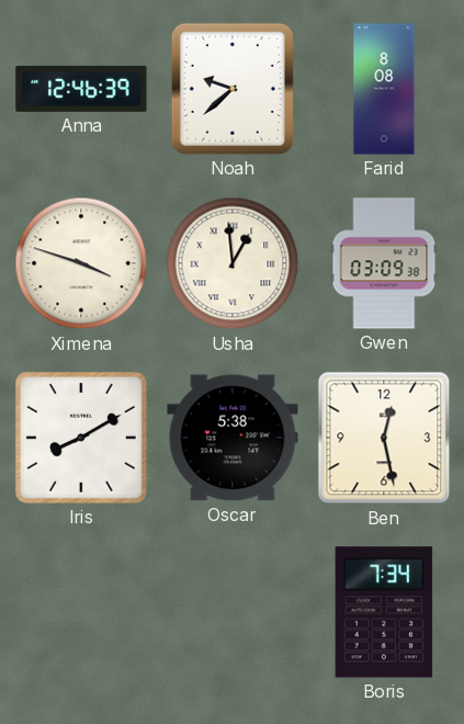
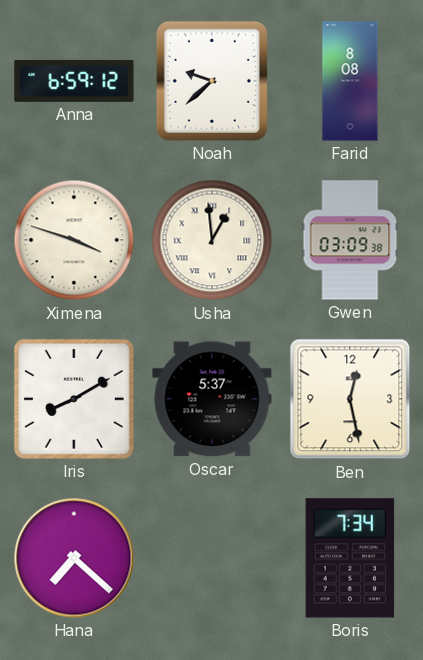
Anna: 12:46 -> 6:59 (74, 81)
Oscar: 5:38 -> 5:37 (212, 399)
Hana: none -> 7:22 (74, 558)
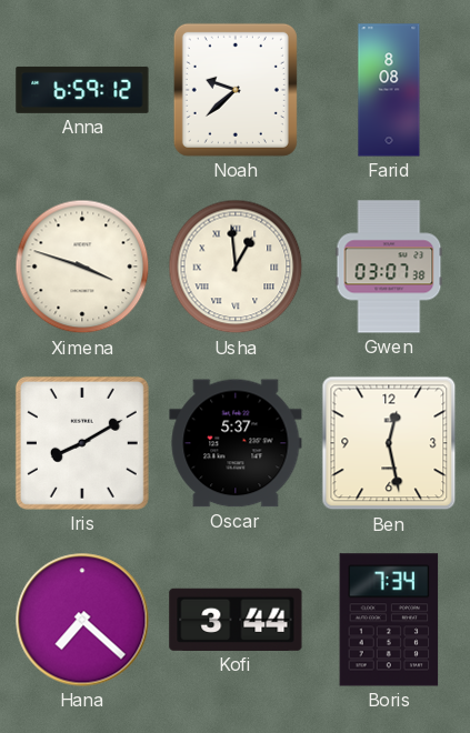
Gwen: 03:09 -> 03:07 (389, 267)
Kofi: none -> 3:44 (236, 620)
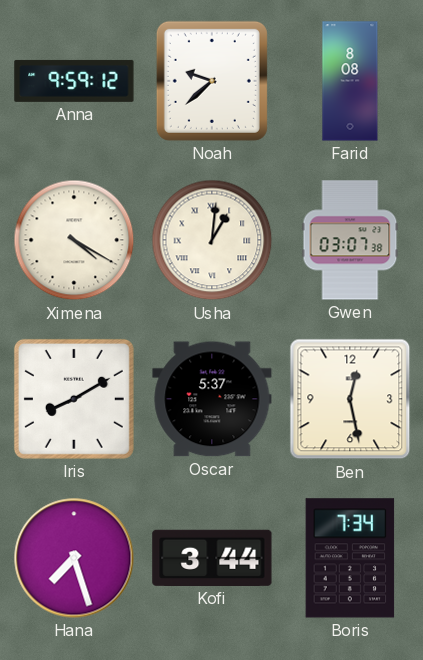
Anna: 6:59 -> 9:59 (74, 81)
Ximena: 3:48 -> 4:20 (74, 240)
Usha: 12:59 -> 1:01 (212, 240)
Hana: 7:22 -> 7:27 (74, 558)
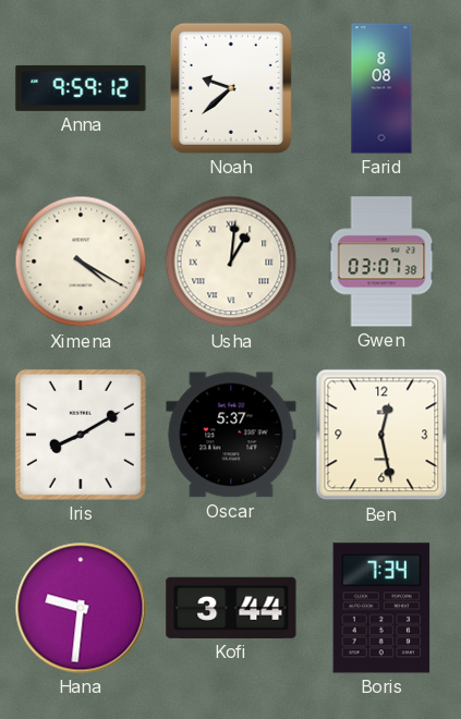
Hana: 7:27 -> 9:31 (81, 608)
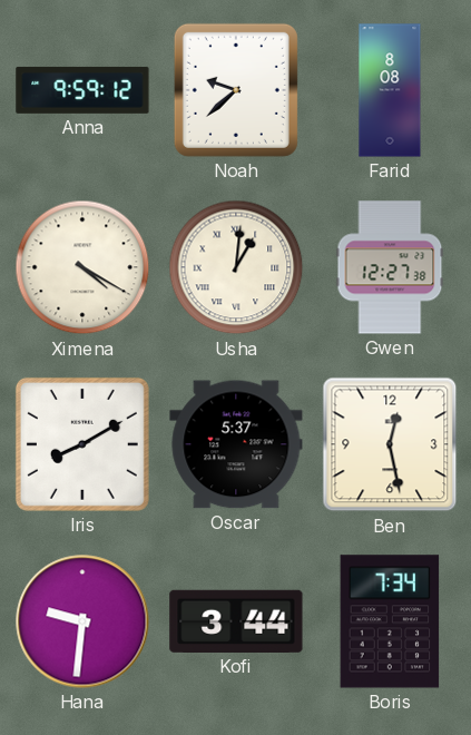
Gwen: 03:07 -> 12:27 (390, 267)
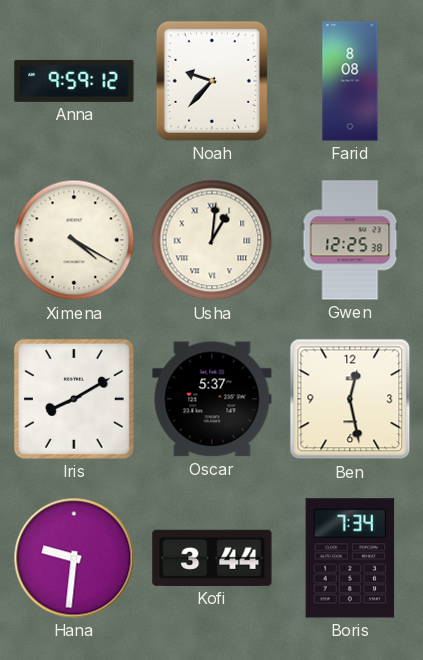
Noah: 9:38 -> 9:37 (212, 81)
Gwen: 12:27 -> 12:25 (350, 240)
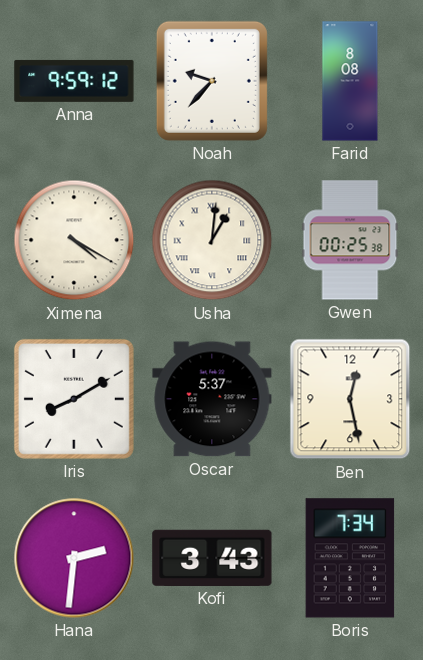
Gwen: 12:25 -> 00:25 (350, 240)
Hana: 9:31 -> 2:31 (74, 558)
Kofi: 3:44 -> 3:43 (212, 558)
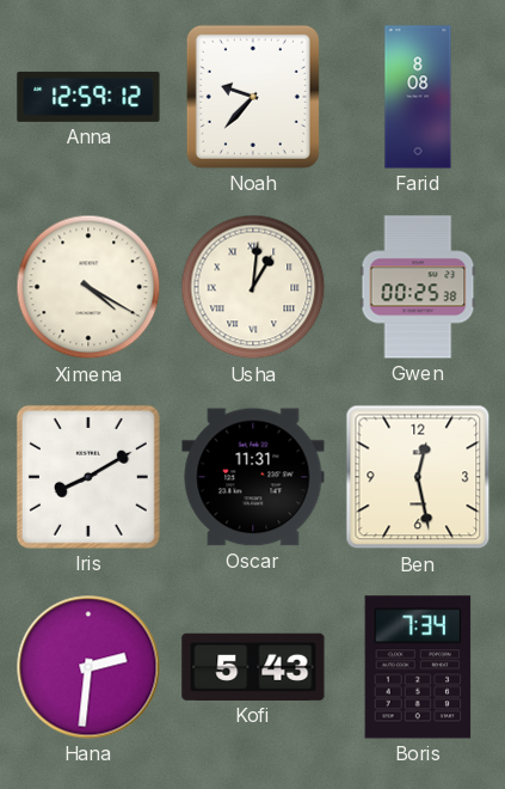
Anna: 9:59 -> 12:59 (88, 97)
Oscar: 5:37 -> 11:31 (253, 477)
Kofi: 3:43 -> 5:43 (253, 667)
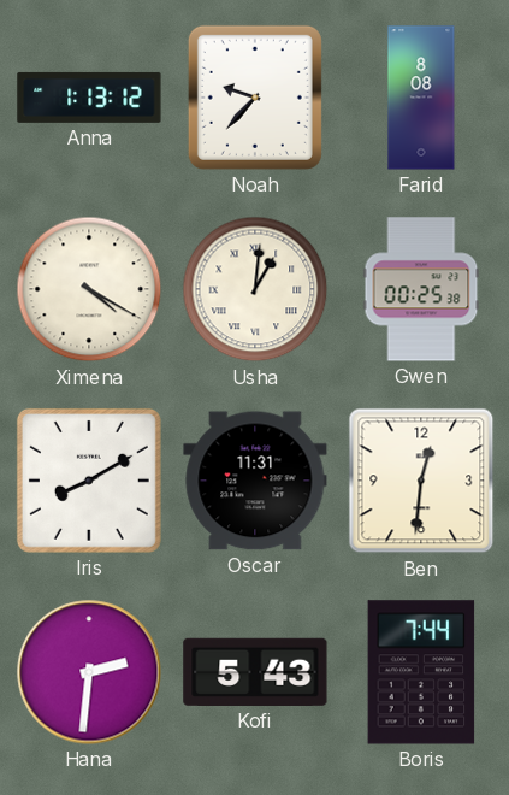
Anna: 12:59 -> 1:13 (89, 98)
Ben: 12:28 -> 12:31 (421, 481)
Boris: 7:34 -> 7:44 (421, 672)
